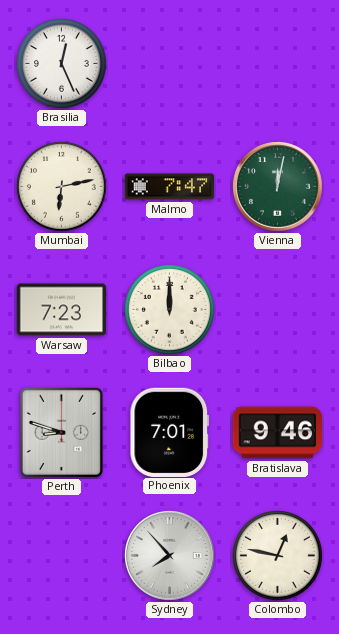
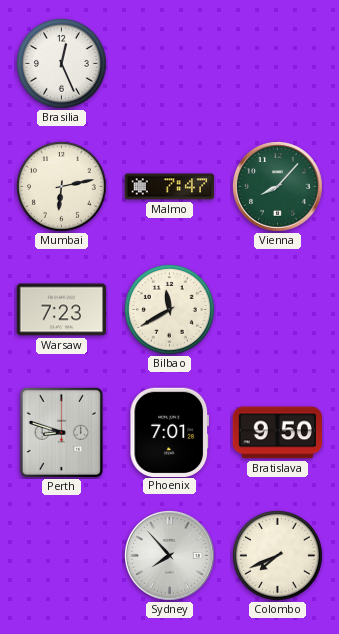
Vienna: 12:02 -> 8:07 (278, 187)
Bilbao: 12:00 -> 11:40 (170, 310)
Bratislava: 9:46 -> 9:50 (277, 433)
Colombo: 12:47 -> 7:41 (278, 556)
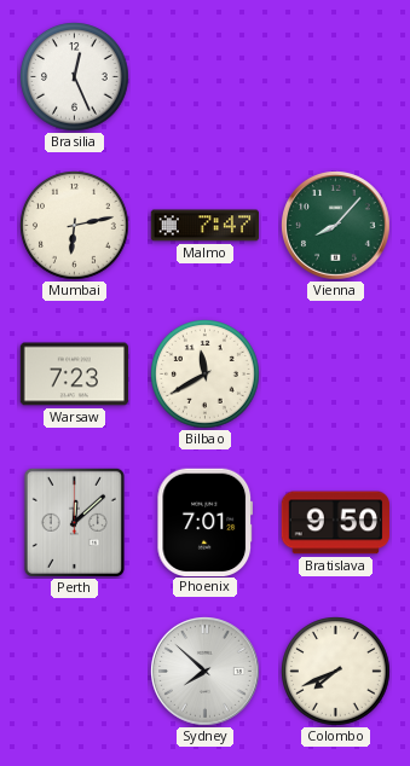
Perth: 8:48 -> 12:08 (74, 522)
Sydney: 7:53 -> 7:52 (206, 672)
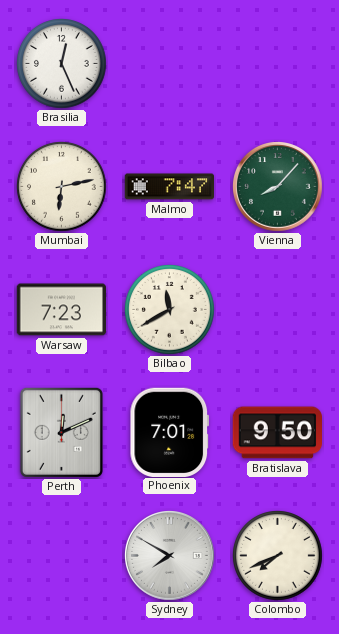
Perth: 12:08 -> 12:11 (61, 432)
Sydney: 7:52 -> 7:50 (170, 556)
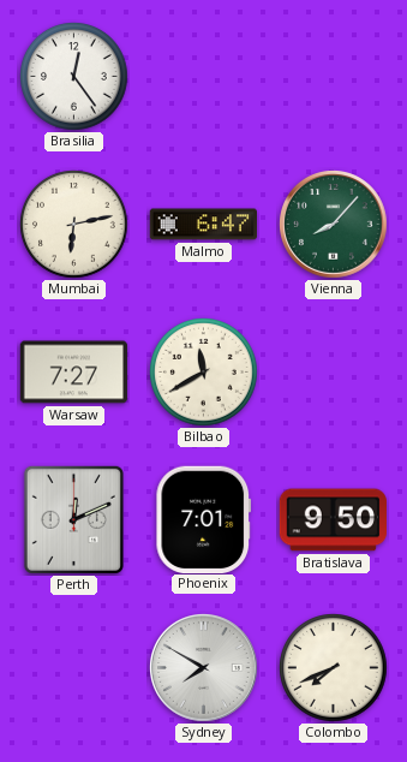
Brasilia: 12:26 -> 12:24 (74, 77)
Malmo: 7:47 -> 6:47 (204, 225)
Warsaw: 7:23 -> 7:27 (74, 373)
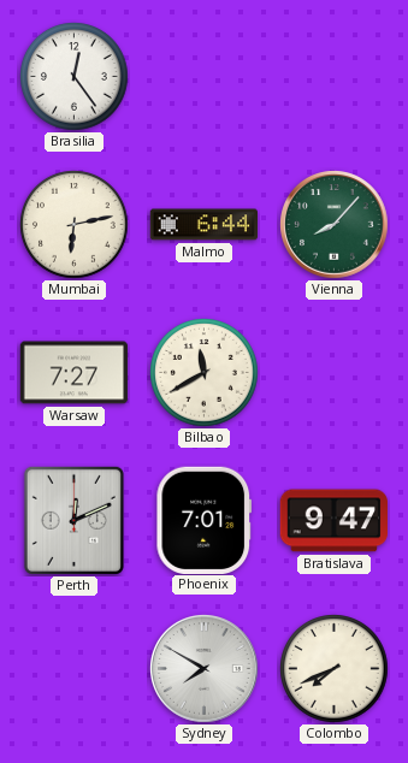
Malmo: 6:47 -> 6:44 (205, 225)
Bratislava: 9:50 -> 9:47 (333, 521)
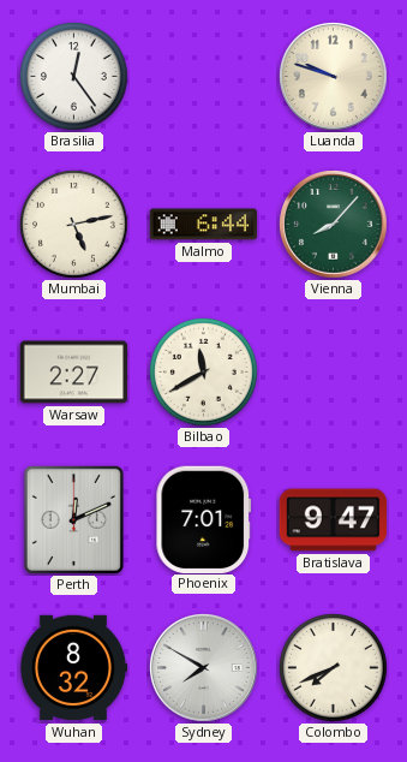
Luanda: none -> 9:48 (334, 77)
Mumbai: 6:13 -> 5:13 (74, 225)
Warsaw: 7:27 -> 2:27 (74, 373)
Wuhan: none -> 8:32 (73, 668)
